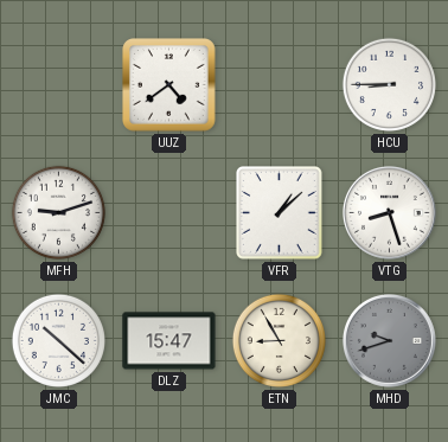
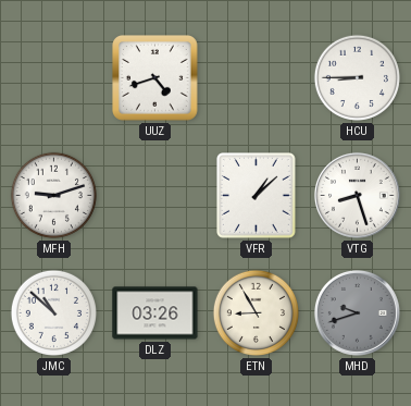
UUZ: 4:39 -> 4:42 (155, 78)
JMC: 10:22 -> 10:52 (53, 312)
DLZ: 15:47 -> 03:26 (155, 313)
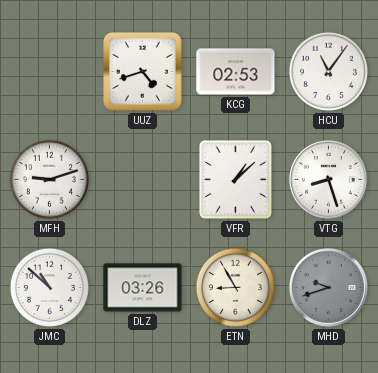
KCG: none -> 02:53 (236, 72)
HCU: 8:45 -> 11:06 (328, 71)
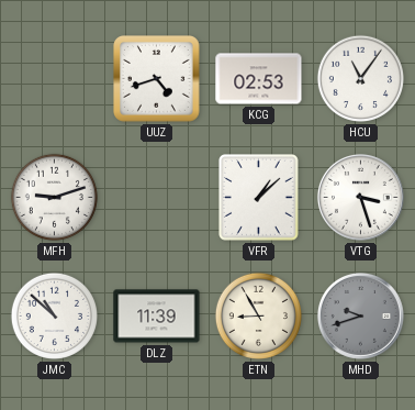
VTG: 8:27 -> 3:27 (360, 197)
DLZ: 03:26 -> 11:39 (157, 317)
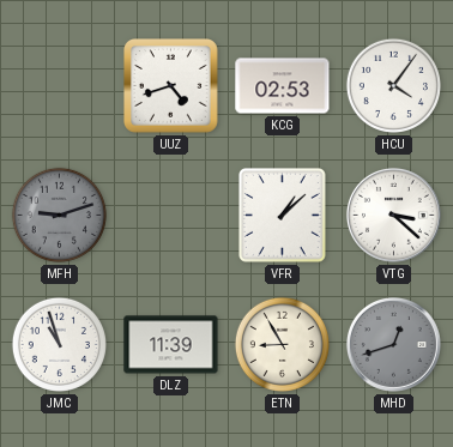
HCU: 11:06 -> 4:06 (393, 85)
MFH dial: white -> grey (59, 215)
VTG: 3:27 -> 3:22 (393, 215)
JMC: 10:52 -> 10:57 (59, 344)
MHD: 9:42 -> 12:42 (393, 344)
